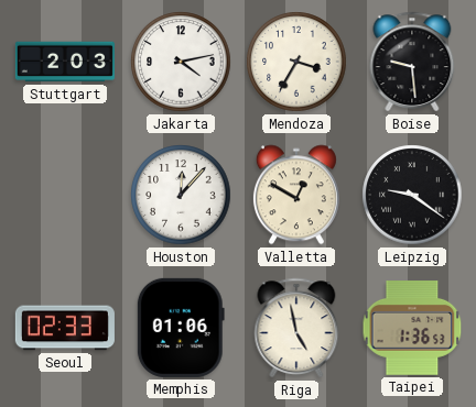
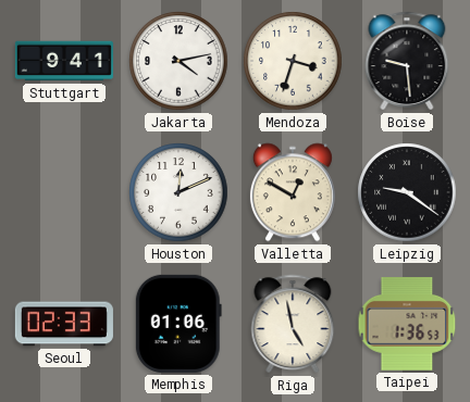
Stuttgart: 2:03 -> 9:41 (64, 61)
Mendoza: 3:35 -> 3:33 (293, 61)
Houston: 12:07 -> 12:11 (178, 192)
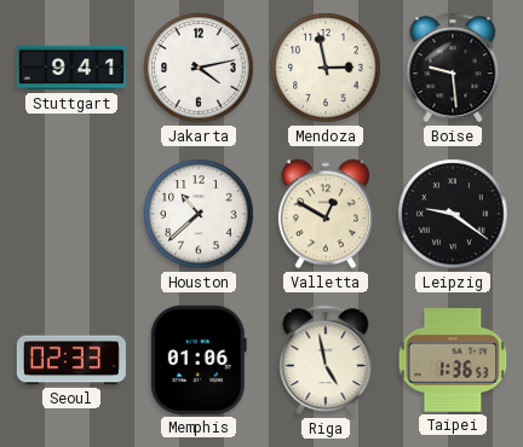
Mendoza: 3:33 -> 2:58 (326, 68)
Houston: 12:11 -> 10:38 (199, 214)
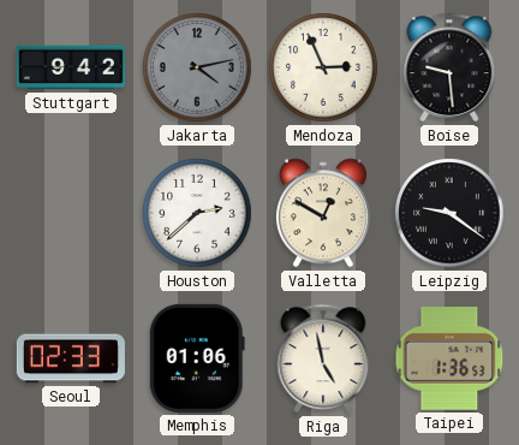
Stuttgart: 9:41 -> 9:42 (71, 67)
Jakarta dial: white -> grey (197, 67)
Mendoza: 2:58 -> 2:56 (323, 67)
Houston: 10:38 -> 2:38 (197, 213)
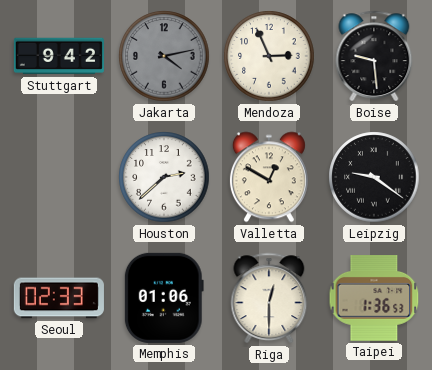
Riga: 4:58 -> 12:30 (269, 298)
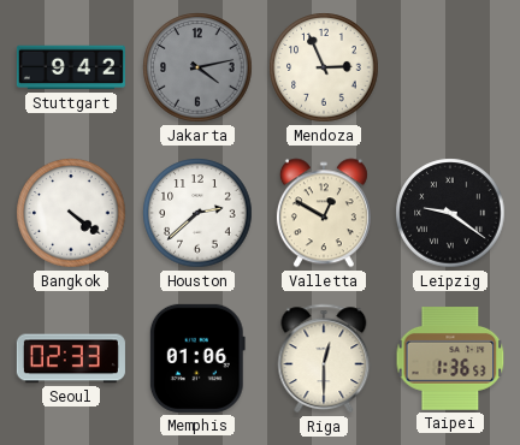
Boise: 9:29 -> none (374, 56)
Bangkok: none -> 4:21 (71, 213)
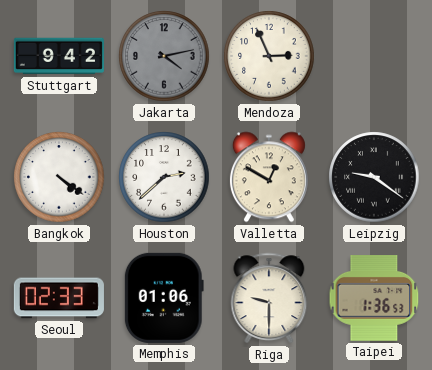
Riga: 12:30 -> 9:30 (269, 298)
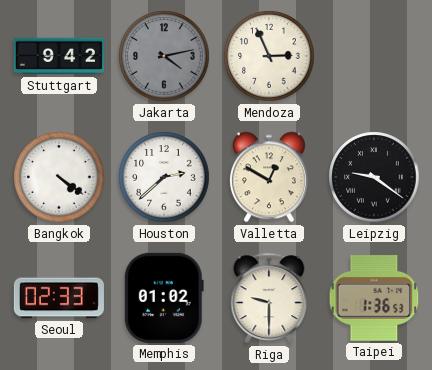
Memphis: 01:06 -> 01:02 (164, 298)
